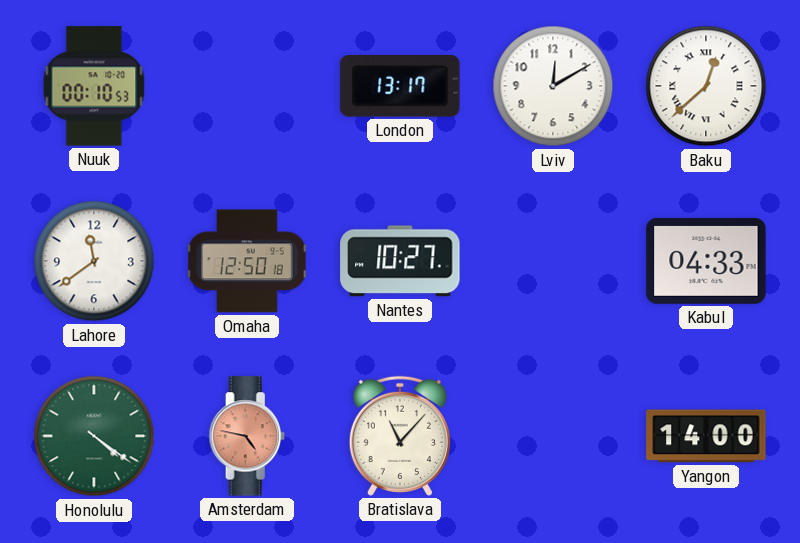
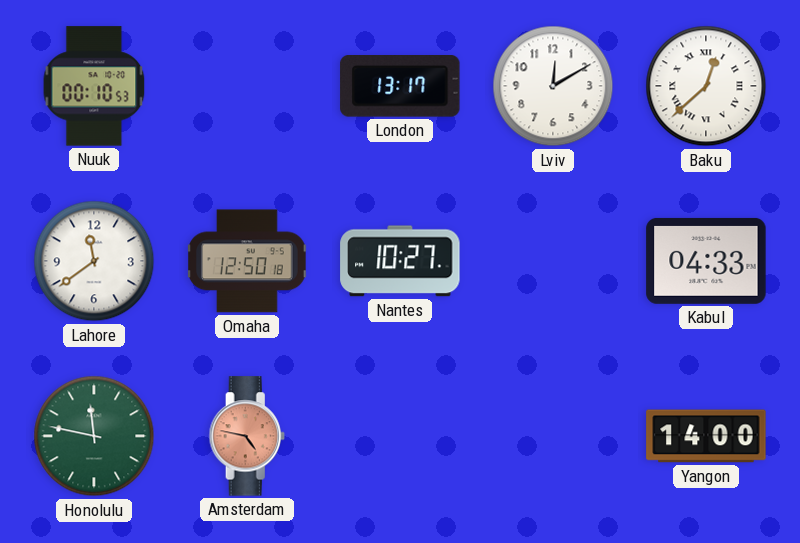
Honolulu: 4:21 -> 11:47 (94, 436)
Bratislava: 11:07 -> none (400, 436)
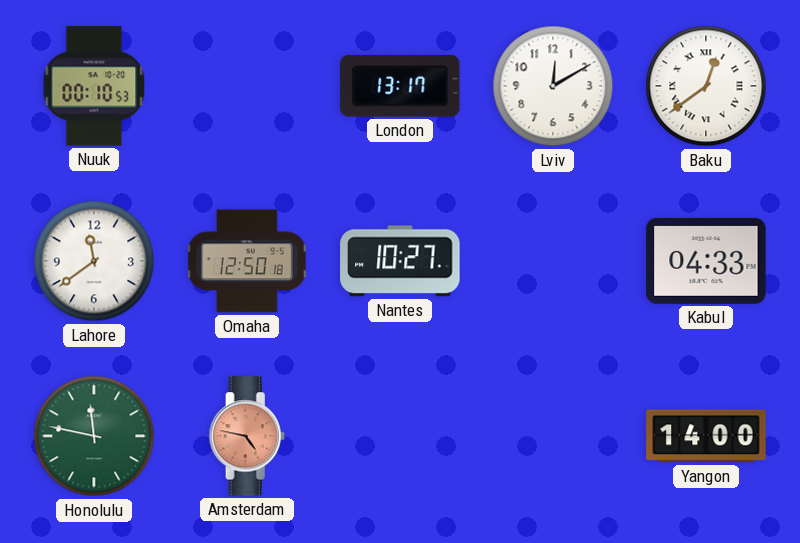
Baku: 12:38 -> 12:39 (706, 86)
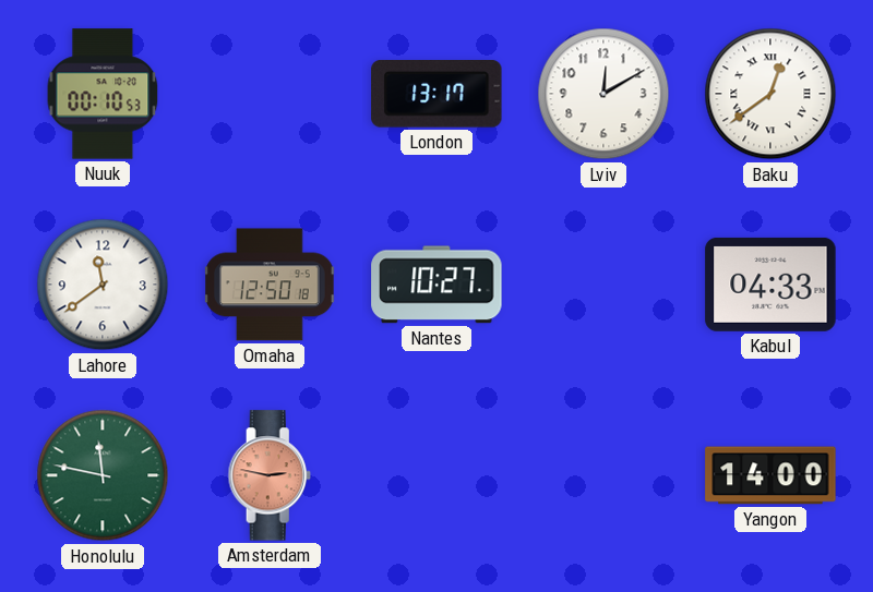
Amsterdam: 4:47 -> 2:47 (270, 475)
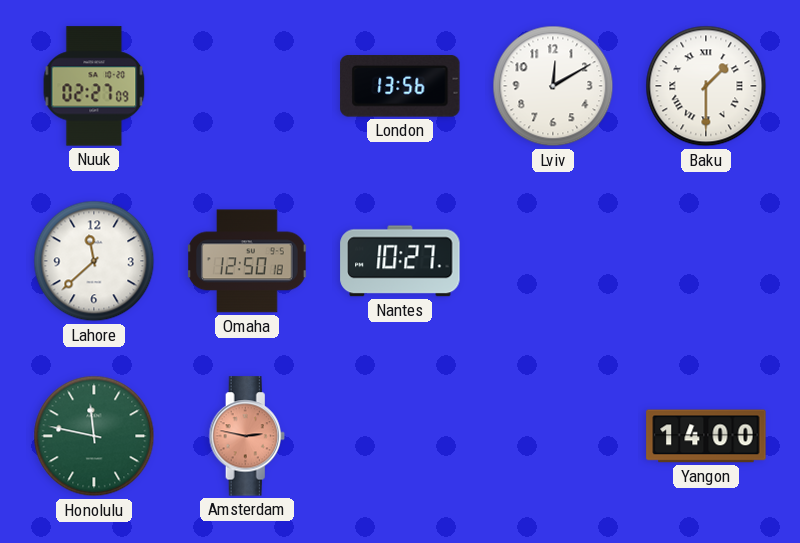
Nuuk: 00:10 -> 02:27 (94, 86)
London: 13:17 -> 13:56 (400, 87)
Baku: 12:39 -> 1:30 (706, 86)
Lahore: 11:39 -> 11:38 (94, 261)
Kabul: 04:33 -> none (770, 285)
